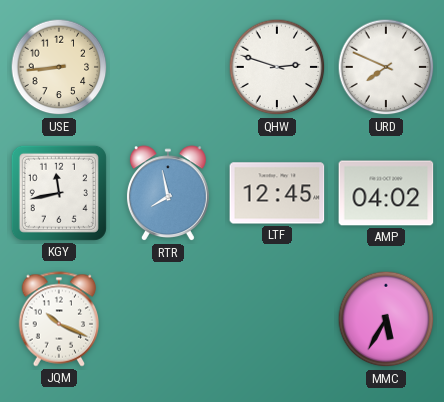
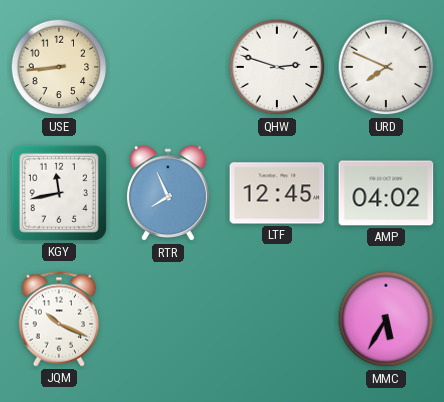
RTR: 7:58 -> 7:56 (168, 194)
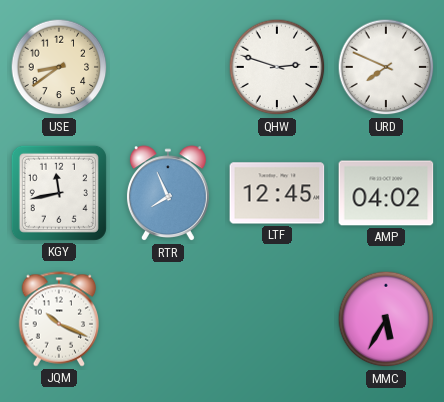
USE: 8:44 -> 8:39 (59, 67)
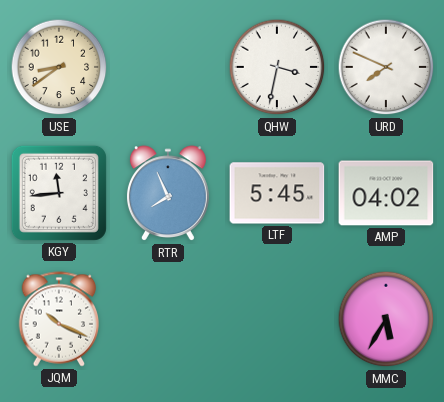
QHW: 2:48 -> 3:32 (277, 67)
KGY: 11:43 -> 11:44 (59, 193)
LTF: 12:45 -> 5:45 (277, 193)
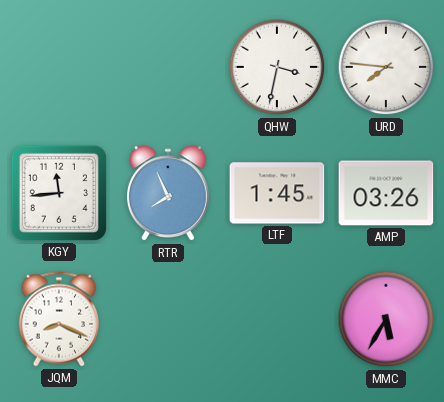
USE: 8:39 -> none (59, 67)
URD: 7:49 -> 7:46 (386, 67)
LTF: 5:45 -> 1:45 (277, 193)
AMP: 04:02 -> 03:26 (386, 193)
JQM: 10:19 -> 8:19 (59, 319)
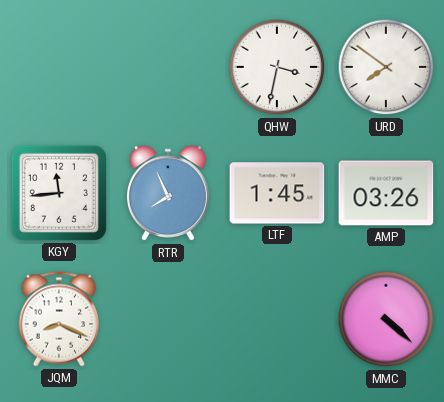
URD: 7:46 -> 7:51 (386, 67)
MMC: 5:35 -> 4:22 (386, 319)
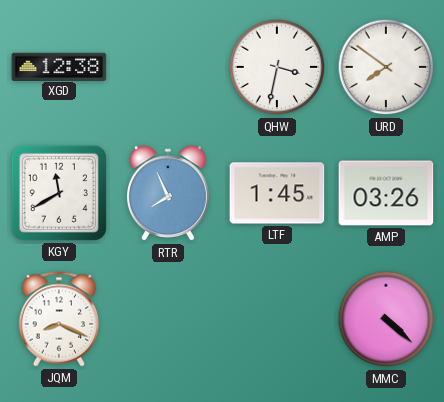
XGD: none -> 12:38 (59, 66)
KGY: 11:44 -> 11:40 (59, 193)
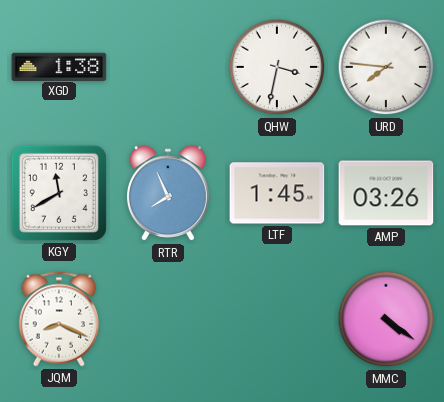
XGD: 12:38 -> 1:38 (59, 66)
URD: 7:51 -> 7:46 (386, 67)
MMC: 4:22 -> 4:21 (386, 319)
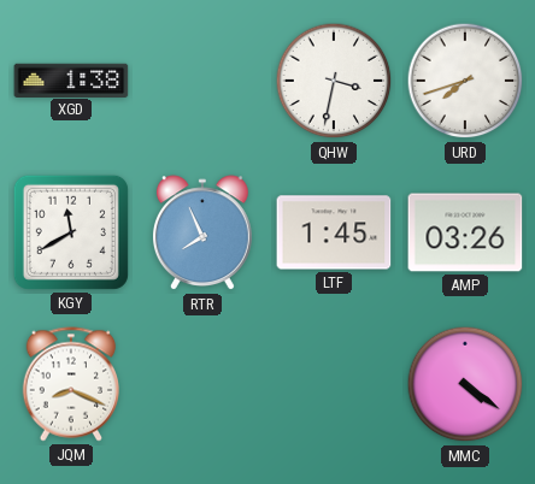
URD: 7:46 -> 7:42 (465, 81)
